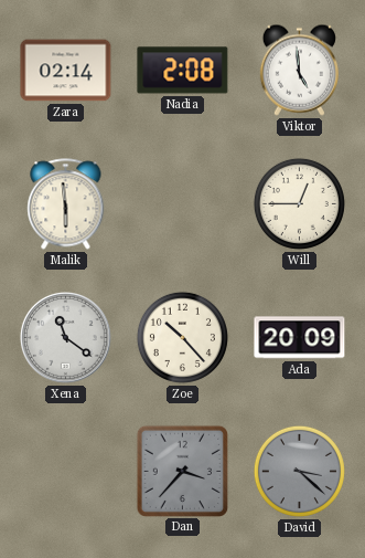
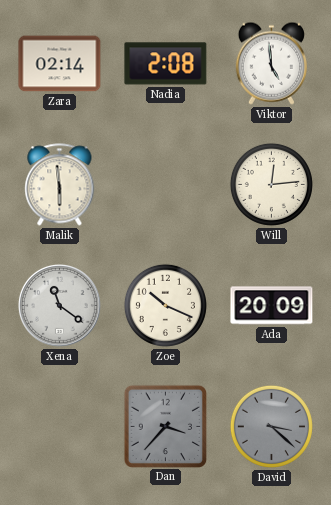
Will: 12:45 -> 12:14 (271, 184)
Zoe: 10:23 -> 10:19 (165, 305)
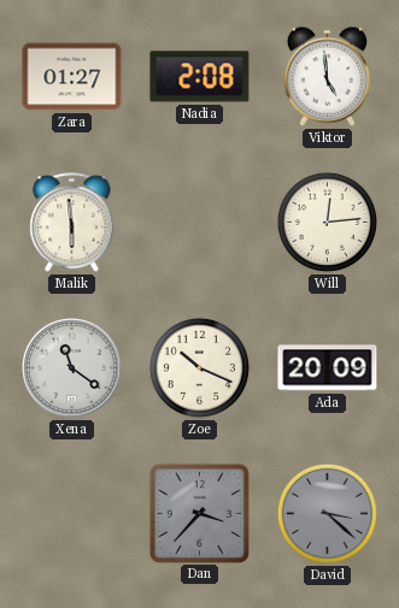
Zara: 02:14 -> 01:27 (72, 77)
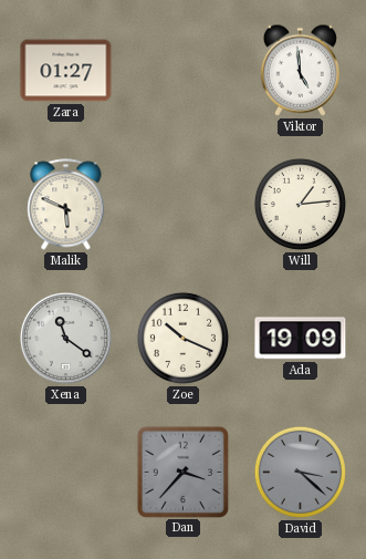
Nadia: 2:08 -> none (200, 77)
Malik: 5:59 -> 5:49 (66, 205)
Will: 12:14 -> 1:14 (300, 204)
Ada: 20:09 -> 19:09 (301, 339)
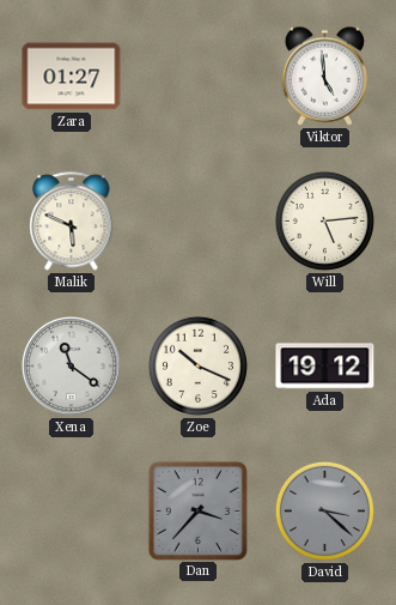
Will: 1:14 -> 5:14 (324, 220)
Ada: 19:09 -> 19:12 (325, 367)
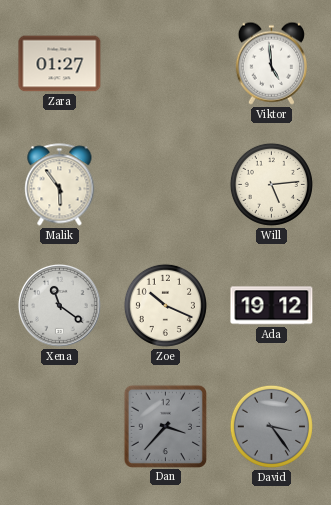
Malik: 5:49 -> 5:54 (60, 185)
David: 3:22 -> 3:24 (271, 426)
